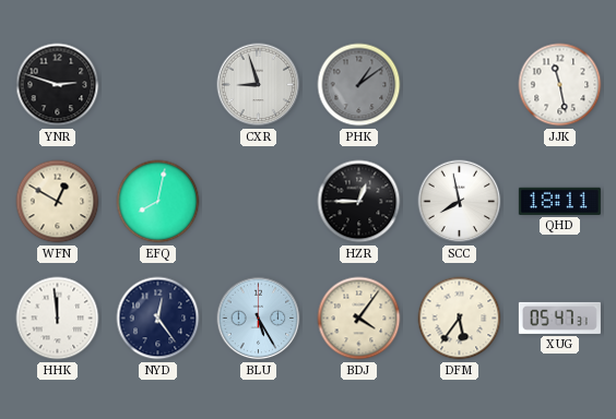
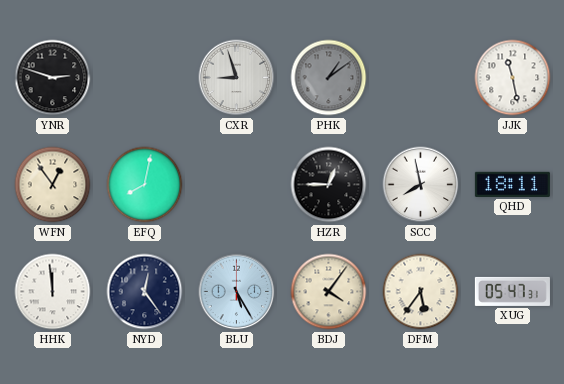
WFN: 12:50 -> 12:54 (53, 185)
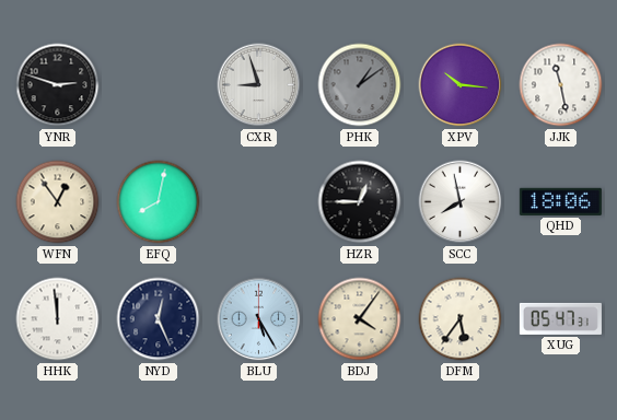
XPV: none -> 10:16 (461, 85)
QHD: 18:11 -> 18:06 (560, 201)
NYD: 12:24 -> 12:26 (159, 319)
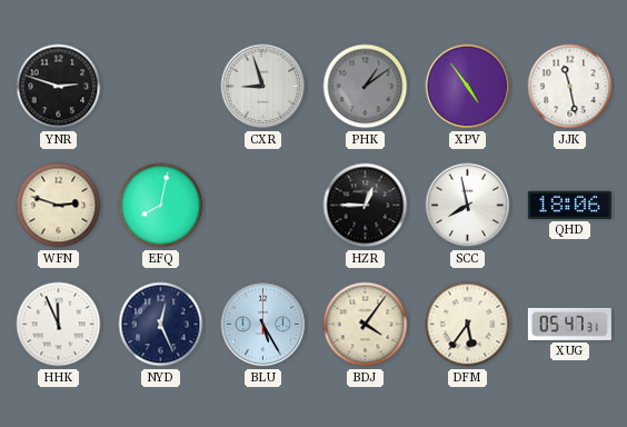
XPV: 10:16 -> 4:54 (468, 87)
WFN: 12:54 -> 2:48 (59, 206)
HHK: 11:59 -> 11:56 (59, 325)
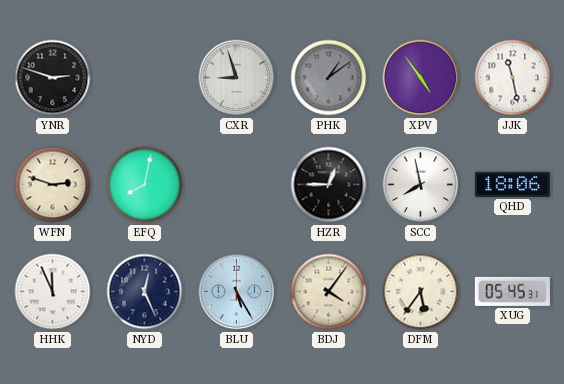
XUG: 05:47 -> 05:45 (512, 291)
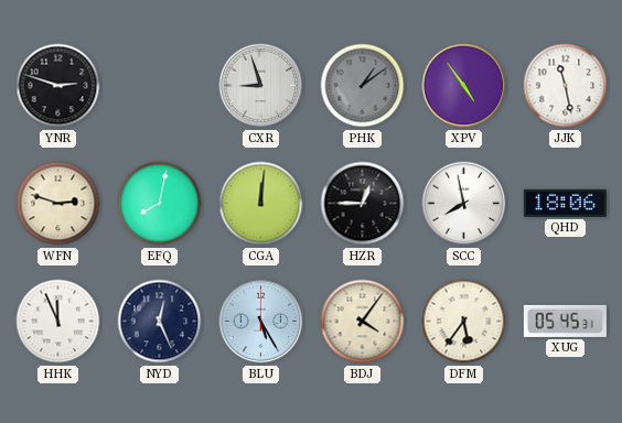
CGA: none -> 12:01 (261, 204)
